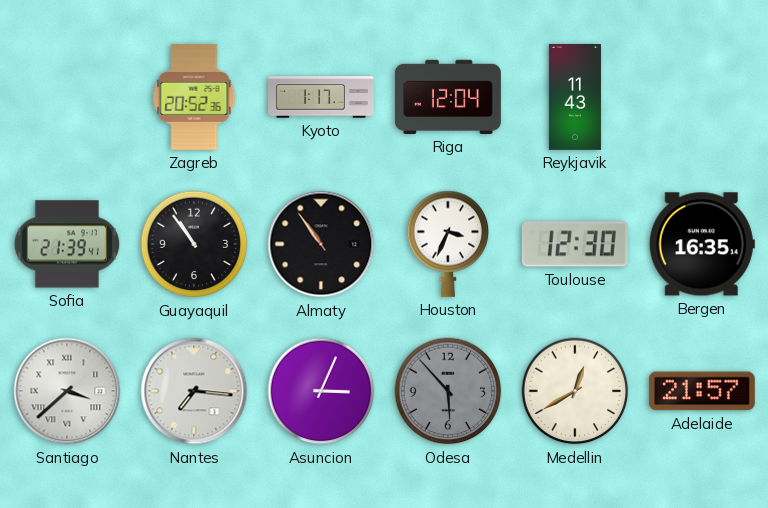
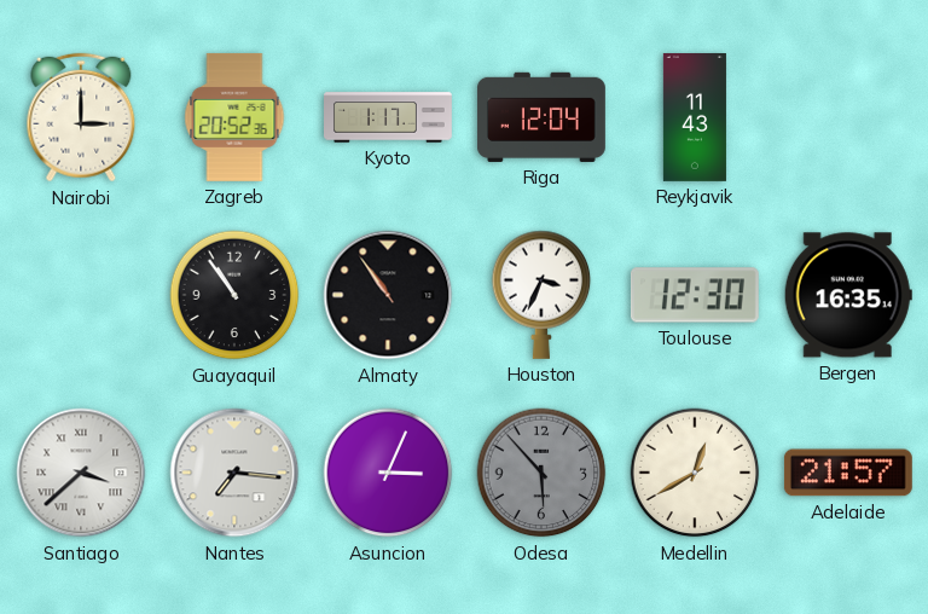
Nairobi: none -> 3:00 (81, 117)
Sofia: 21:39 -> none (67, 244)
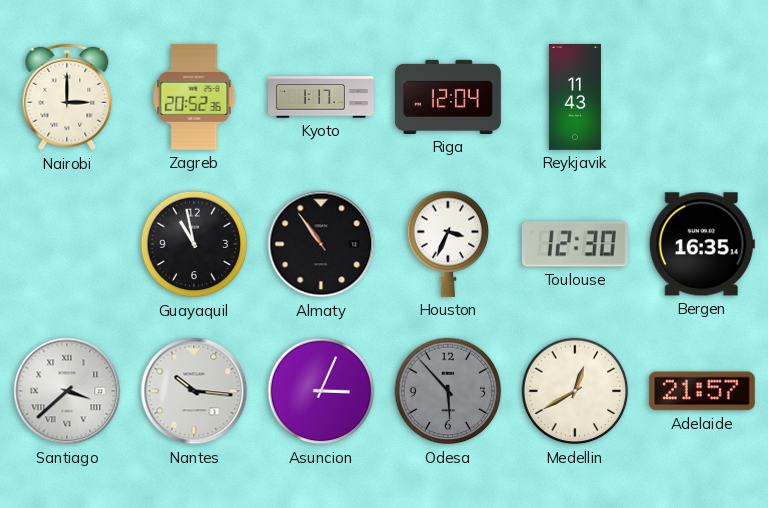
Guayaquil: 10:54 -> 10:58 (194, 244)
Nantes: 7:16 -> 10:16 (194, 391)
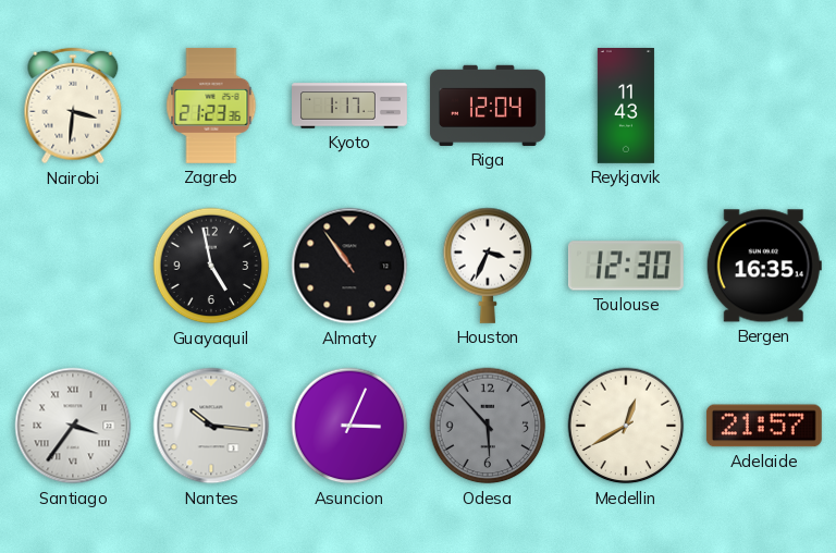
Nairobi: 3:00 -> 3:31 (73, 106)
Zagreb: 20:52 -> 21:23 (211, 106)
Guayaquil: 10:58 -> 4:58 (211, 266)
Santiago: 3:38 -> 3:36 (73, 426)
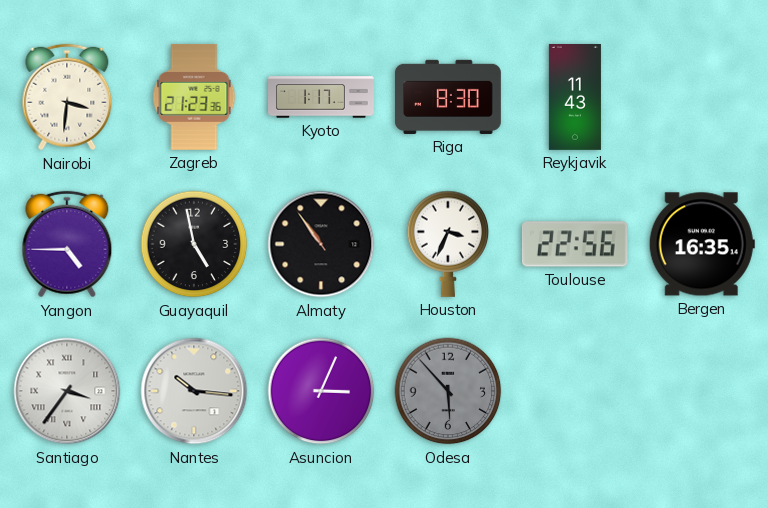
Riga: 12:04 -> 8:30 (448, 97)
Yangon: none -> 4:45 (67, 244)
Toulouse: 12:30 -> 22:56 (575, 244)
Medellin: 12:40 -> none (626, 426)
Adelaide: 21:57 -> none (764, 426)
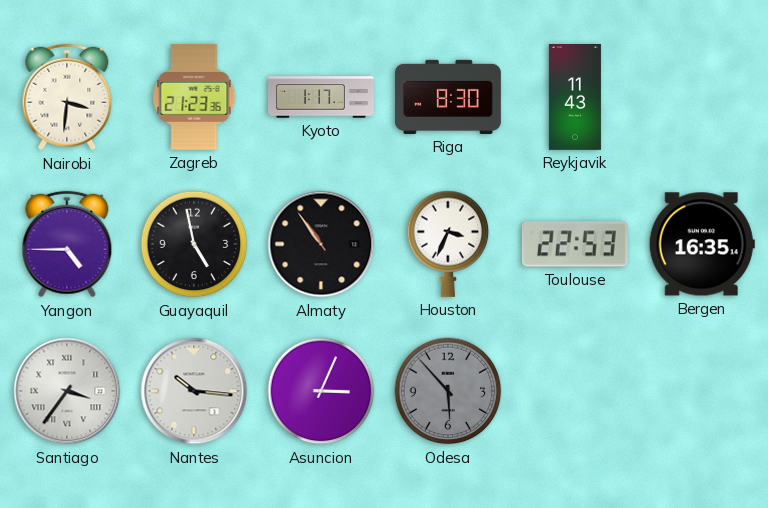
Toulouse: 22:56 -> 22:53 (575, 244)
